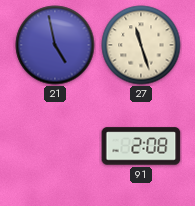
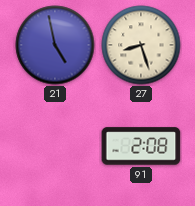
27: 11:27 -> 8:27 (141, 45)
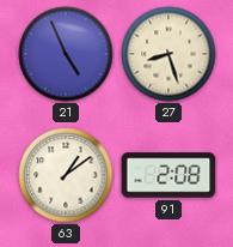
21: 4:58 -> 4:56 (66, 54)
63: none -> 1:09 (66, 175)
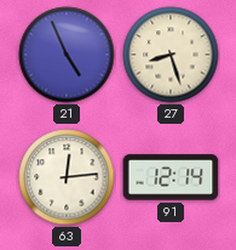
63: 1:09 -> 12:14 (67, 177)
91: 2:08 -> 12:14 (171, 177)
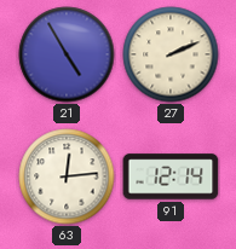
21: 4:56 -> 4:55 (67, 54)
27: 8:27 -> 2:11 (171, 54)
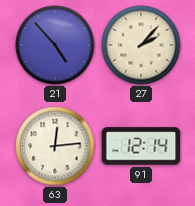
21: 4:55 -> 4:53 (55, 45)
27: 2:11 -> 2:07 (141, 45)
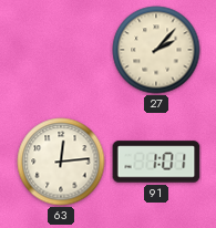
21: 4:53 -> none (55, 45)
91: 12:14 -> 1:01 (156, 162)
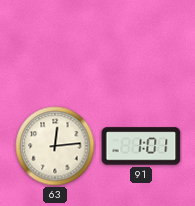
27: 2:07 -> none (156, 50)
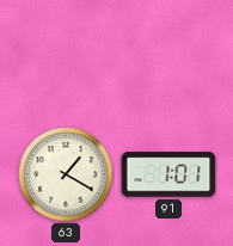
63: 12:14 -> 1:20 (66, 174)
